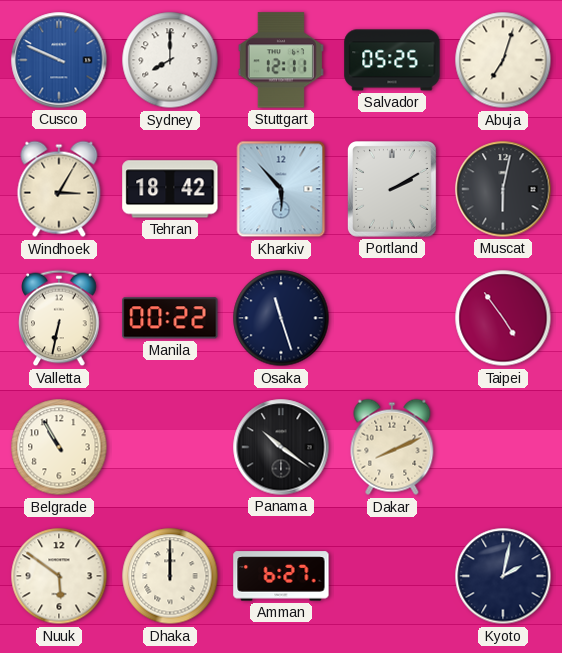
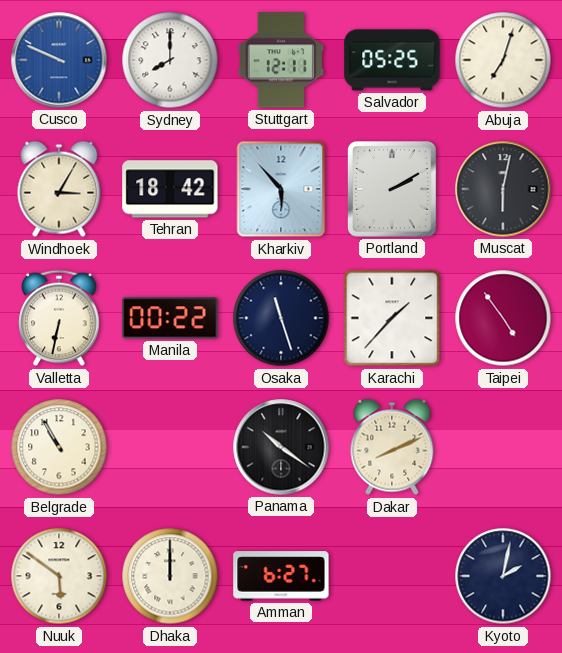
Karachi: none -> 1:37 (392, 318)
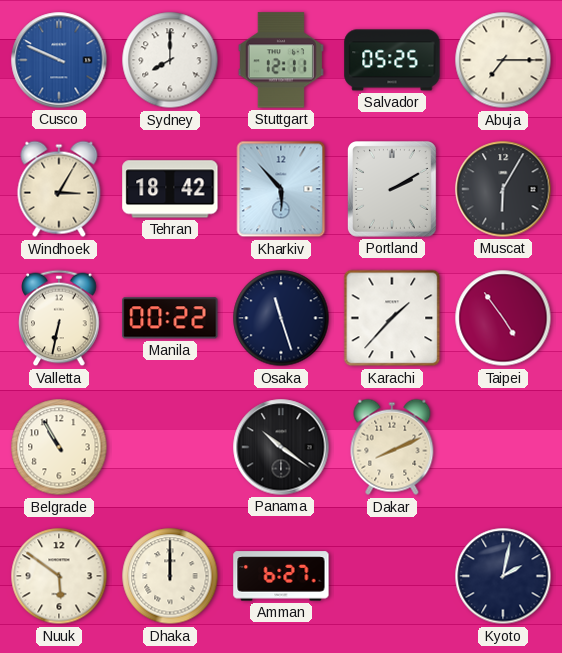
Abuja: 7:03 -> 7:15 (503, 60)
Muscat: 6:02 -> 6:05 (503, 189)
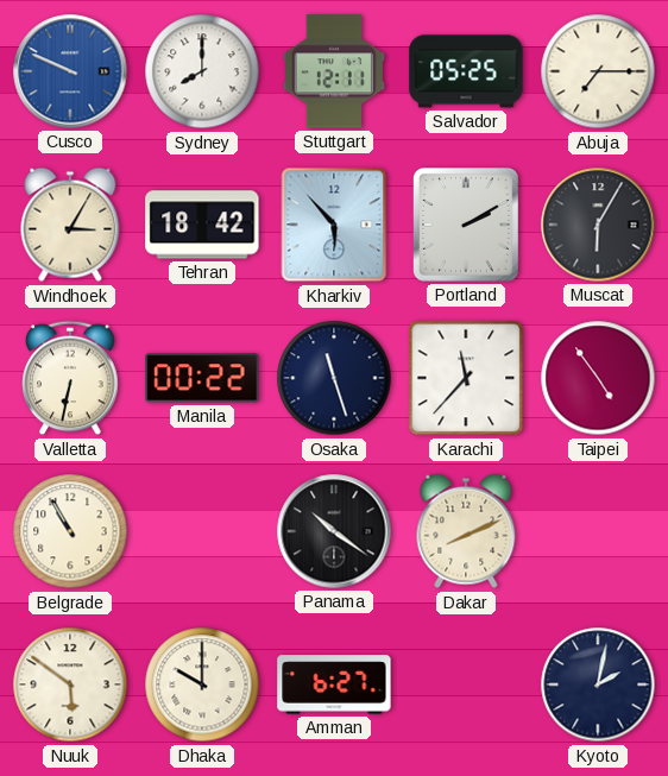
Karachi: 1:37 -> 11:37 (466, 378)
Dhaka: 12:00 -> 10:00 (202, 684)
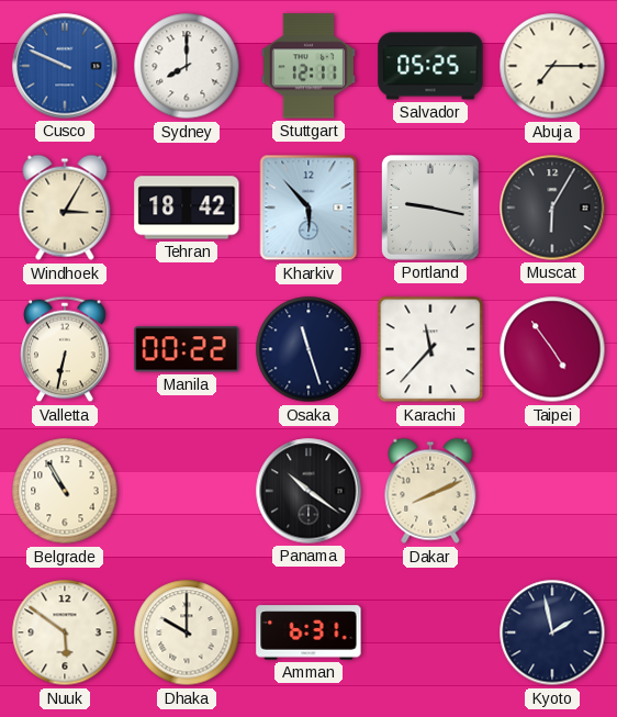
Portland: 2:10 -> 9:17 (430, 209)
Amman: 6:27 -> 6:31 (308, 632)
Kyoto: 2:02 -> 1:58 (552, 632)
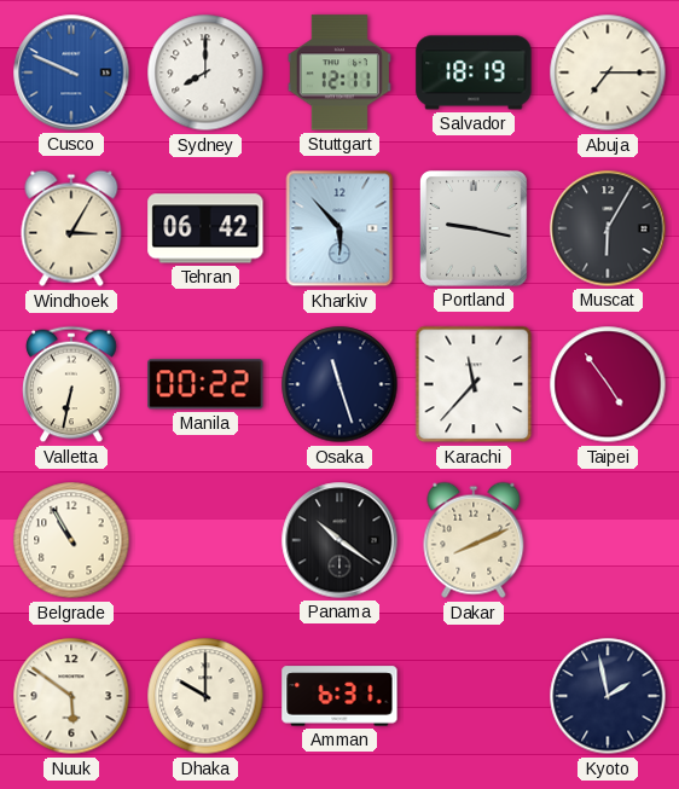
Salvador: 05:25 -> 18:19 (474, 72)
Tehran: 18:42 -> 06:42 (205, 228)
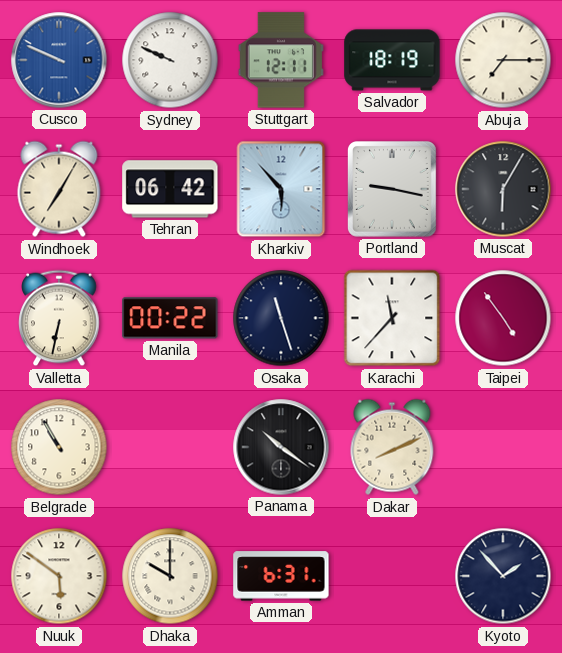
Sydney: 8:00 -> 9:49 (170, 60)
Windhoek: 3:05 -> 7:05 (59, 189)
Kyoto: 1:58 -> 1:53 (503, 576)
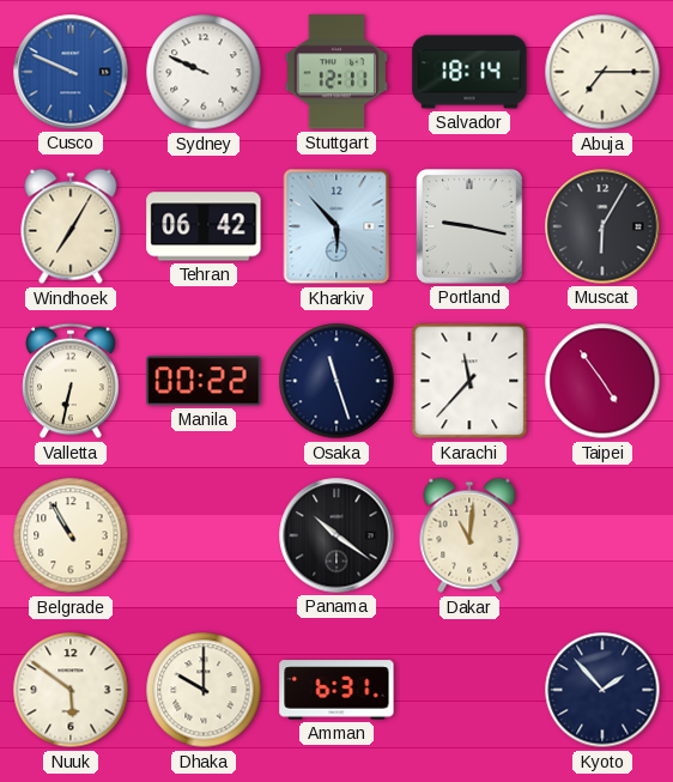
Salvador: 18:19 -> 18:14 (469, 72)
Dakar: 8:11 -> 11:01 (469, 535)
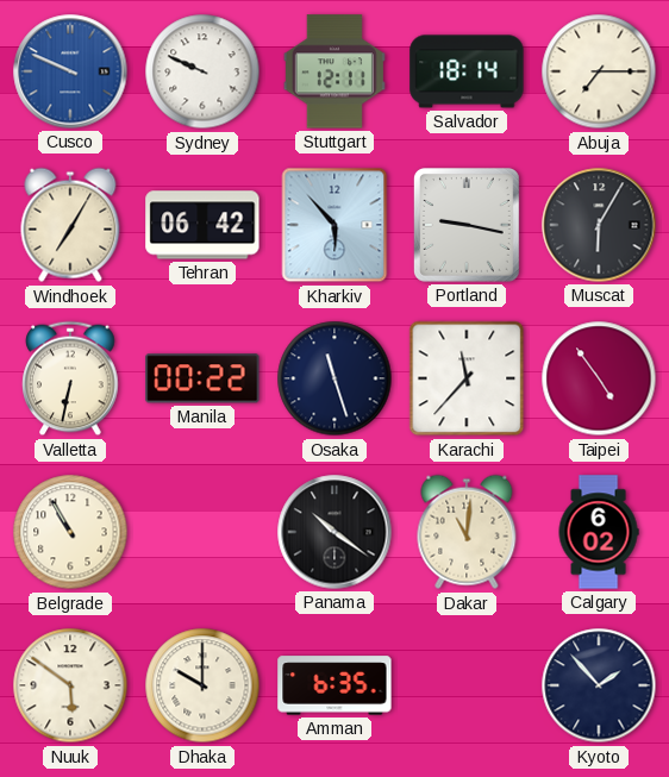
Calgary: none -> 6:02 (599, 532)
Amman: 6:31 -> 6:35 (334, 685)
